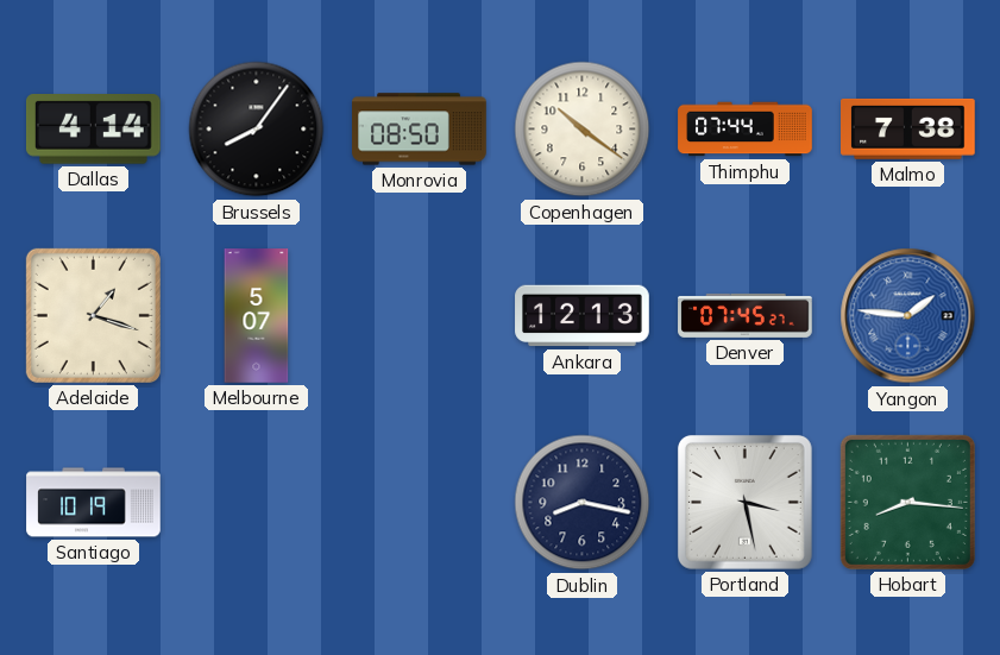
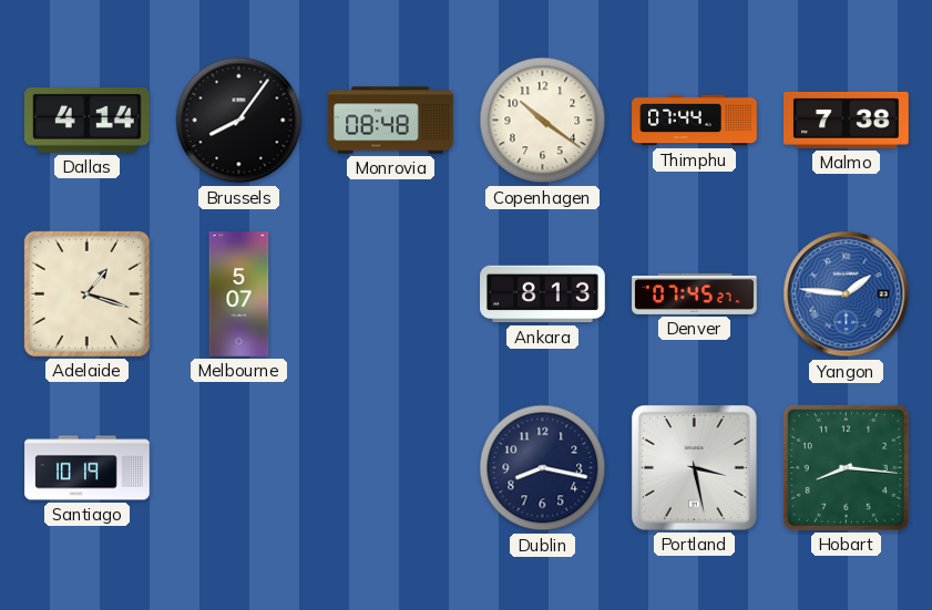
Monrovia: 08:50 -> 08:48 (391, 121)
Ankara: 12:13 -> 8:13 (543, 294)
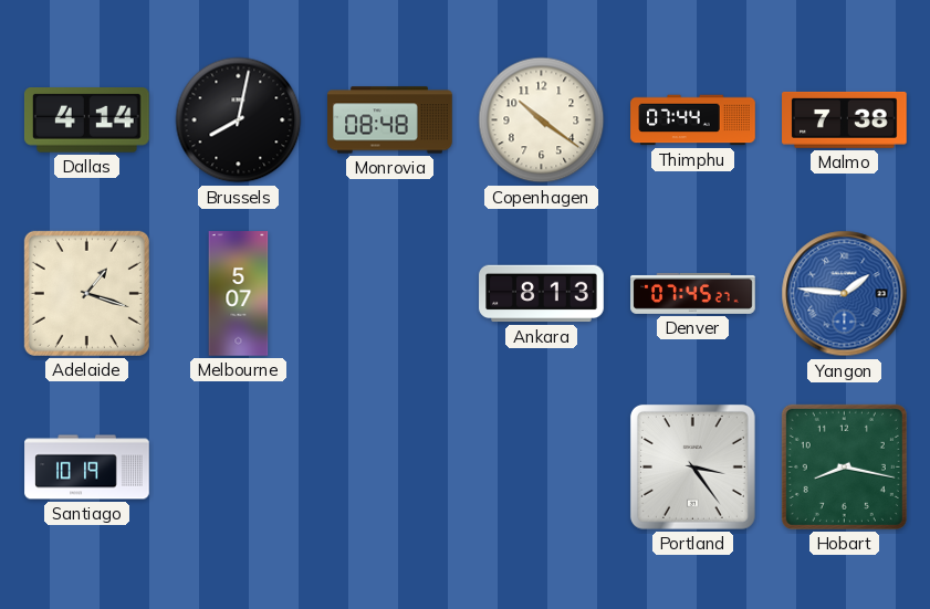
Brussels: 8:06 -> 8:02 (239, 120)
Dublin: 8:17 -> none (543, 468)
Portland: 3:28 -> 3:24 (692, 466)
Hobart: 8:16 -> 8:17 (844, 466)
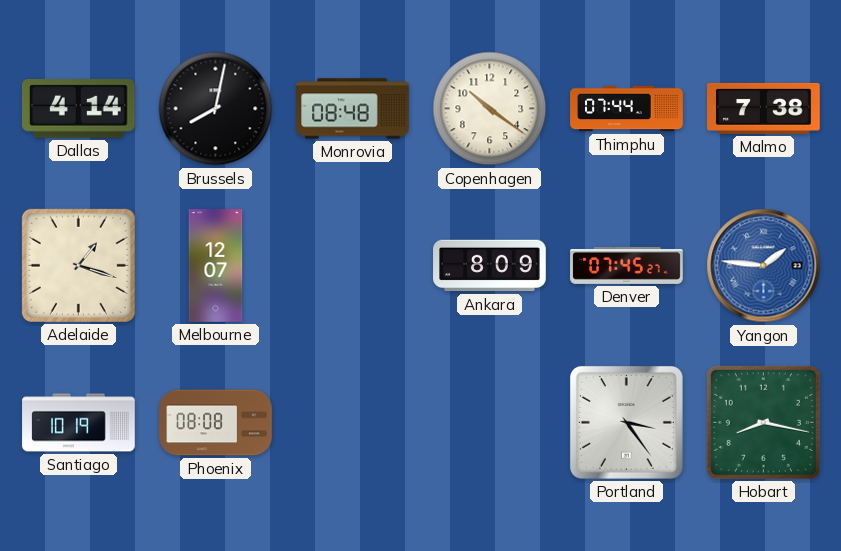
Melbourne: 5:07 -> 12:07 (216, 266)
Ankara: 8:13 -> 8:09 (490, 266)
Phoenix: none -> 08:08 (216, 423)
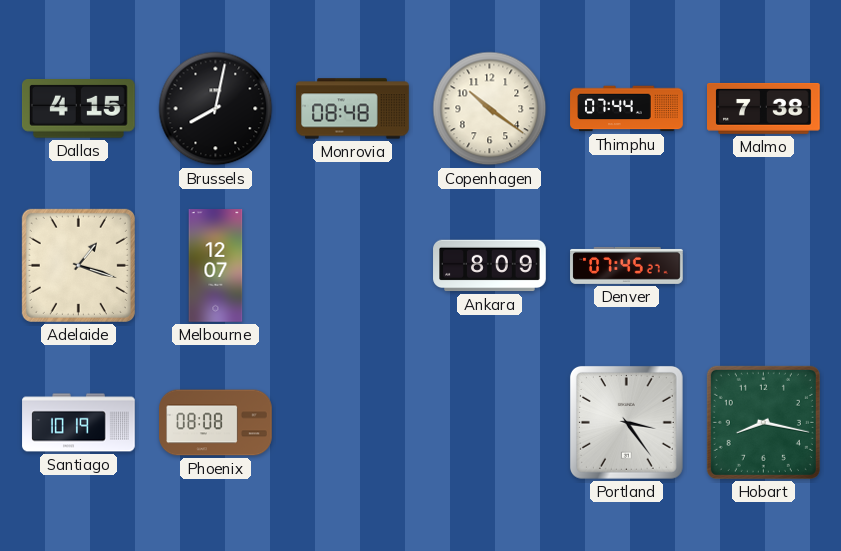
Dallas: 4:14 -> 4:15 (78, 109)
Yangon: 1:46 -> none (764, 266)
